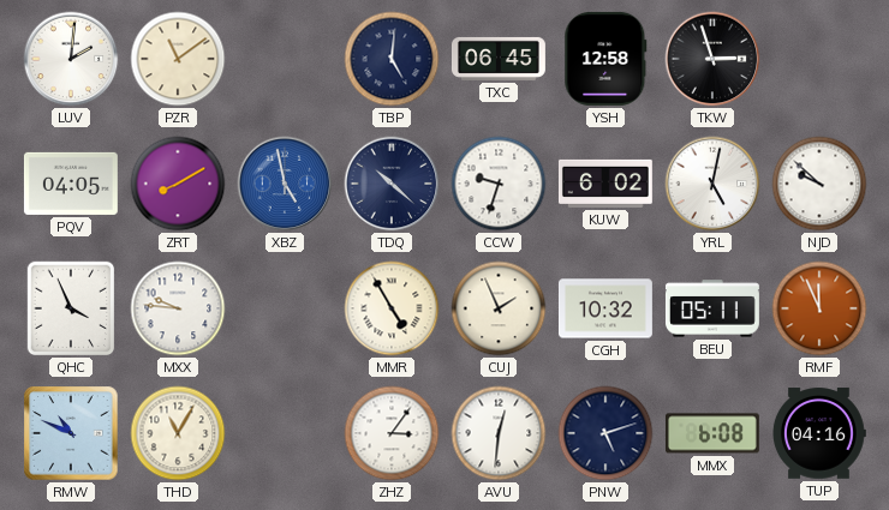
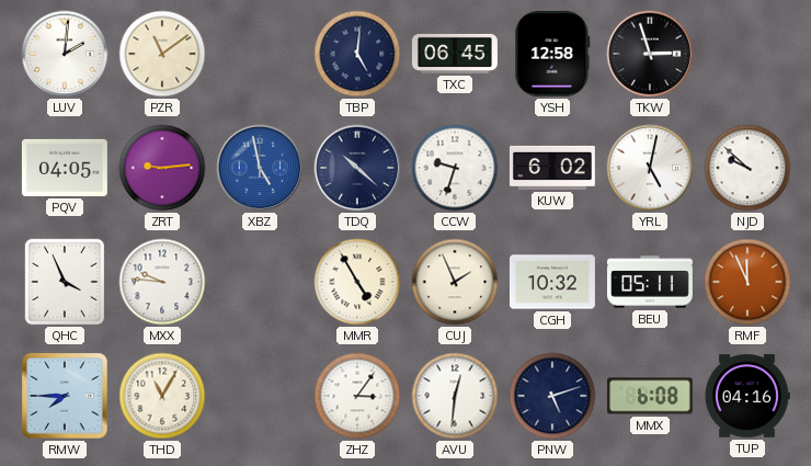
ZRT: 8:10 -> 9:14 (162, 168)
RMW: 10:49 -> 7:45 (65, 396)
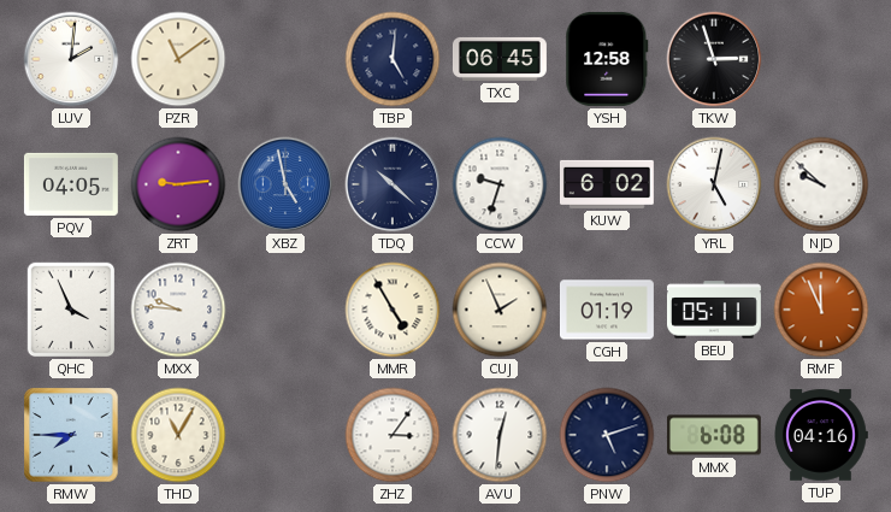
CGH: 10:32 -> 01:19 (607, 310)
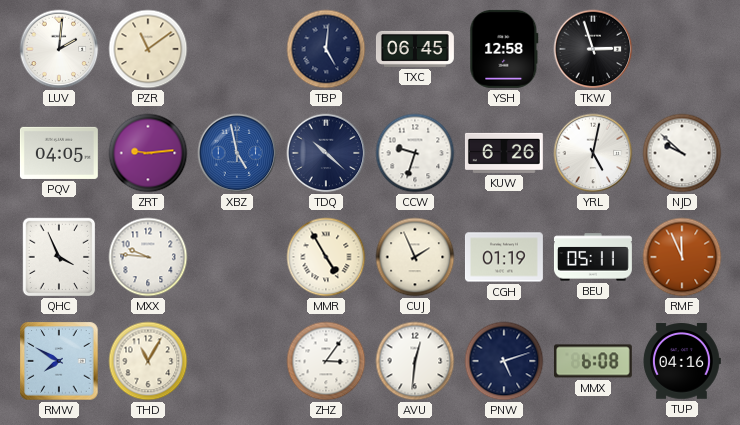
KUW: 6:02 -> 6:26 (504, 153)
RMW: 7:45 -> 7:50 (59, 361)
